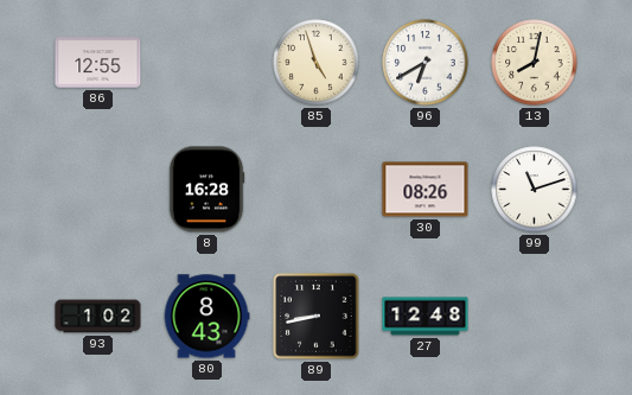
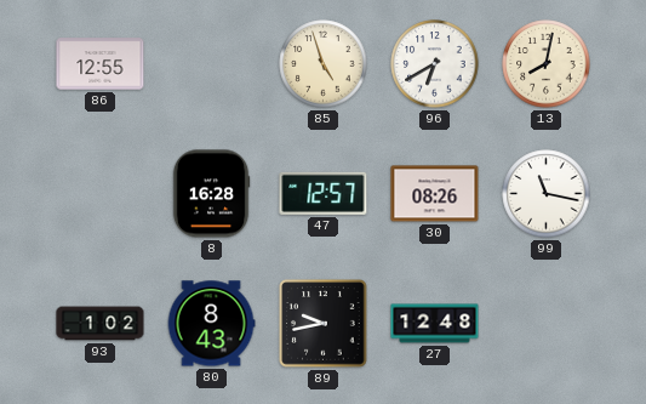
47: none -> 12:57 (324, 193)
99: 11:12 -> 11:17 (547, 194)
89: 8:43 -> 9:43 (324, 324)
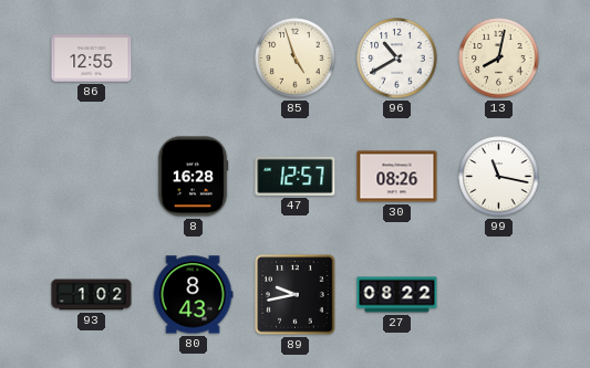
96: 6:40 -> 10:40 (397, 59)
27: 12:48 -> 08:22 (397, 295)
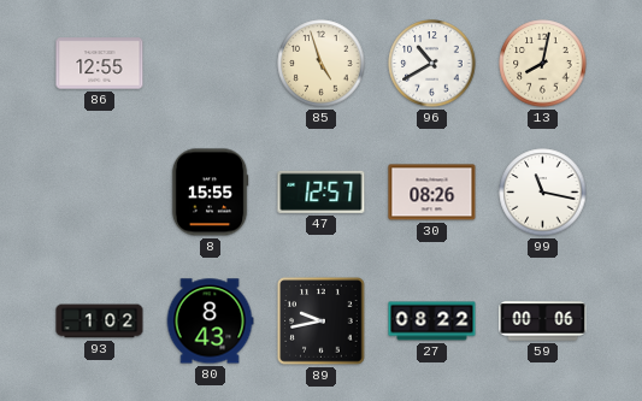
8: 16:28 -> 15:55 (210, 193)
59: none -> 00:06 (543, 322)
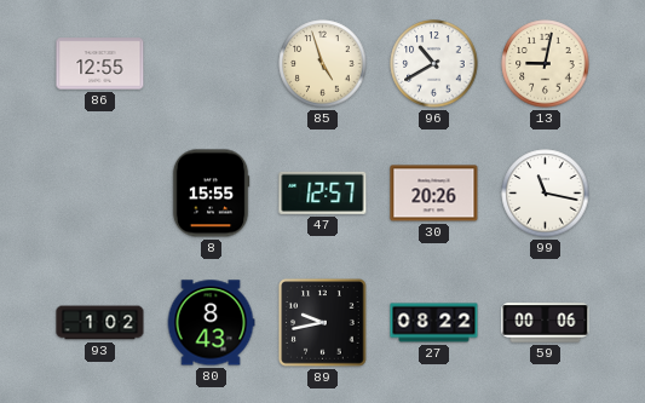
13: 8:02 -> 9:02 (546, 64)
30: 08:26 -> 20:26 (434, 194)
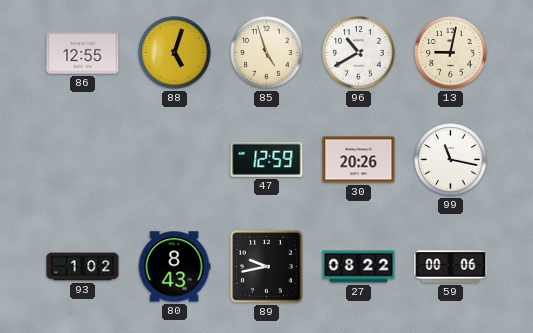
88: none -> 5:03 (175, 53)
8: 15:55 -> none (211, 194)
47: 12:57 -> 12:59 (267, 159)
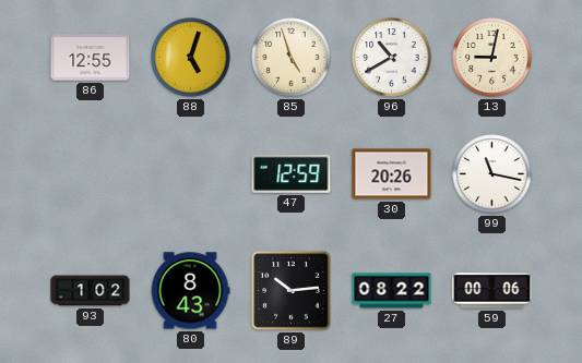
89: 9:43 -> 10:14 (292, 291)
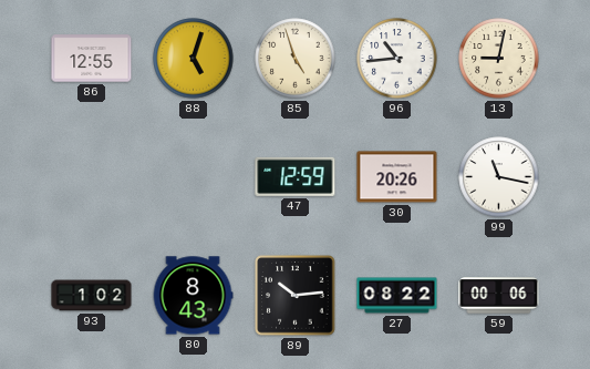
96: 10:40 -> 10:44 (397, 59)
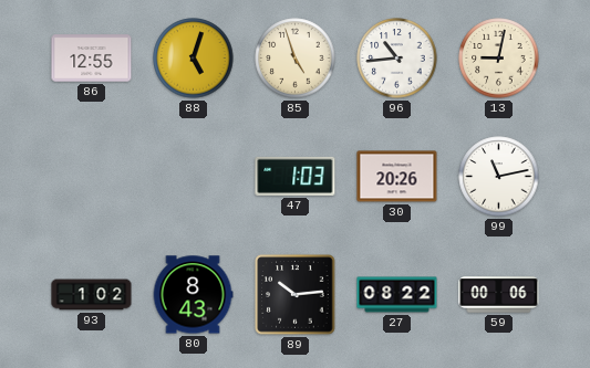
47: 12:59 -> 1:03 (296, 176)
99: 11:17 -> 11:13 (499, 177)
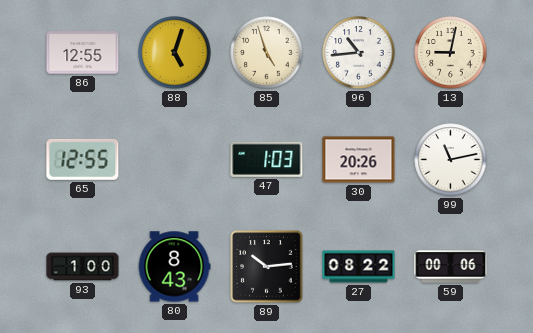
65: none -> 12:55 (83, 159)
93: 1:02 -> 1:00 (83, 267)
